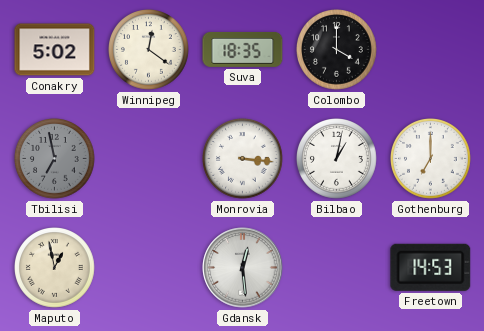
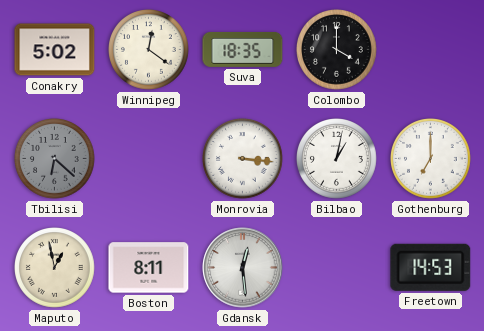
Tbilisi: 6:58 -> 6:22 (55, 159)
Boston: none -> 8:11 (149, 268)
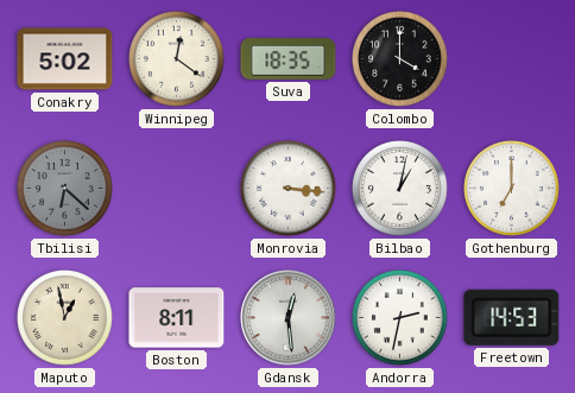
Andorra: none -> 2:32 (400, 318)
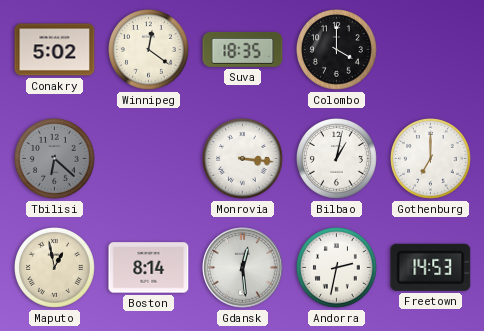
Boston: 8:11 -> 8:14 (149, 268)
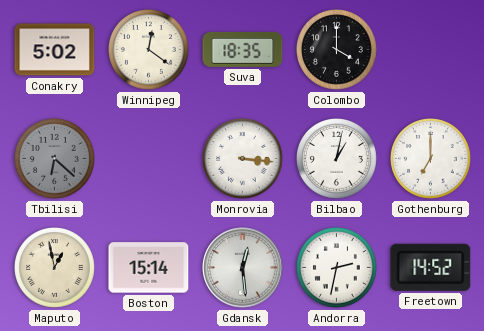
Boston: 8:14 -> 15:14 (149, 268)
Freetown: 14:53 -> 14:52 (431, 267)
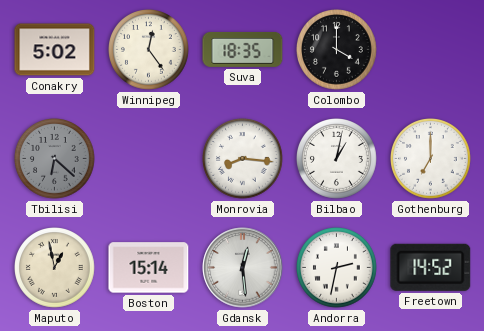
Winnipeg: 12:21 -> 12:24 (149, 50)
Monrovia: 3:16 -> 8:16 (243, 159)
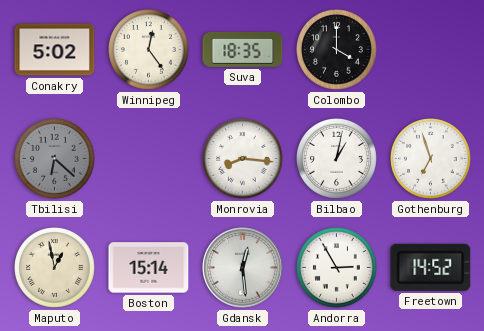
Gothenburg: 7:00 -> 6:57 (431, 159)
Andorra: 2:32 -> 2:55 (337, 268)
